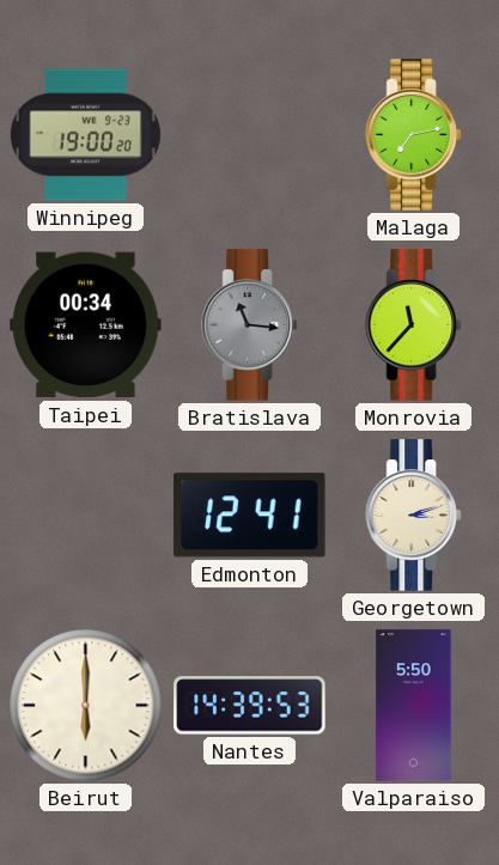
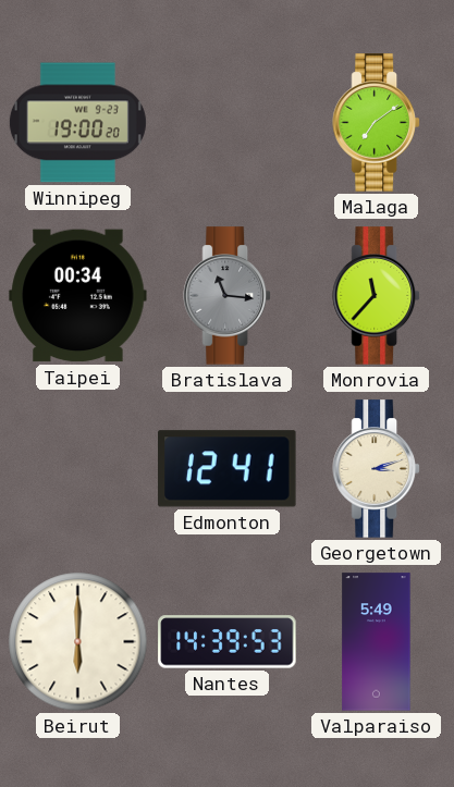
Malaga: 7:13 -> 7:09 (376, 123)
Valparaiso: 5:50 -> 5:49 (377, 642)
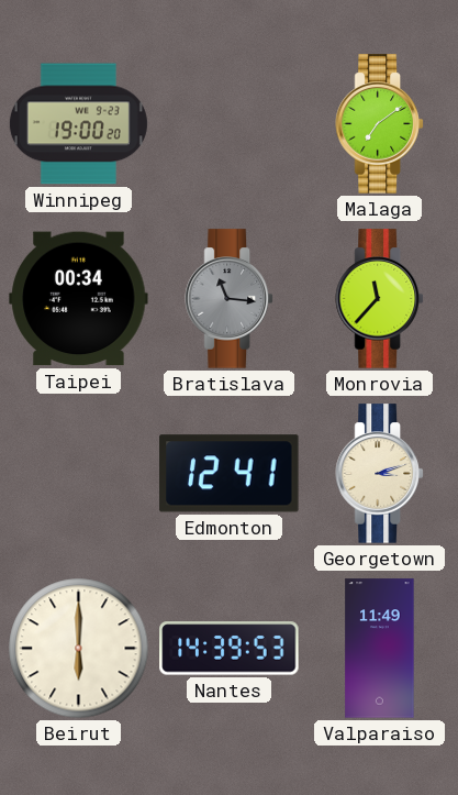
Valparaiso: 5:49 -> 11:49 (380, 649)
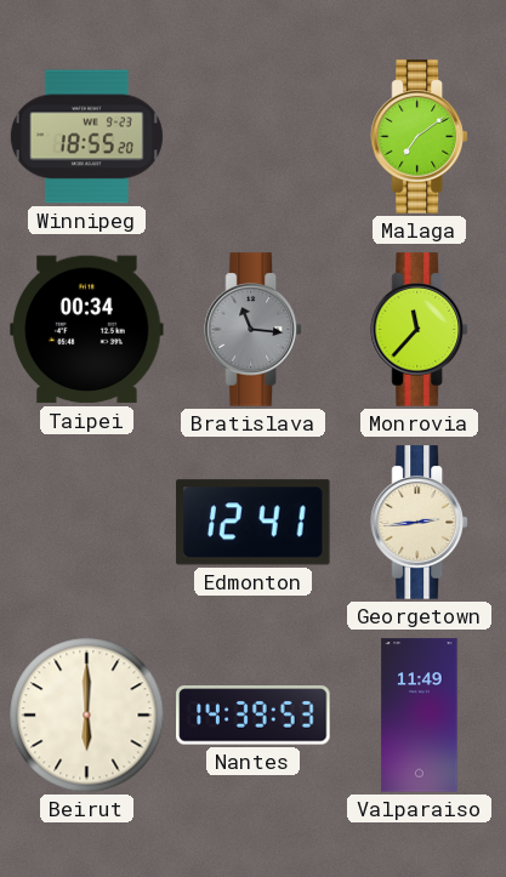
Winnipeg: 19:00 -> 18:55 (86, 137)
Georgetown: 3:12 -> 2:44 (419, 523)
